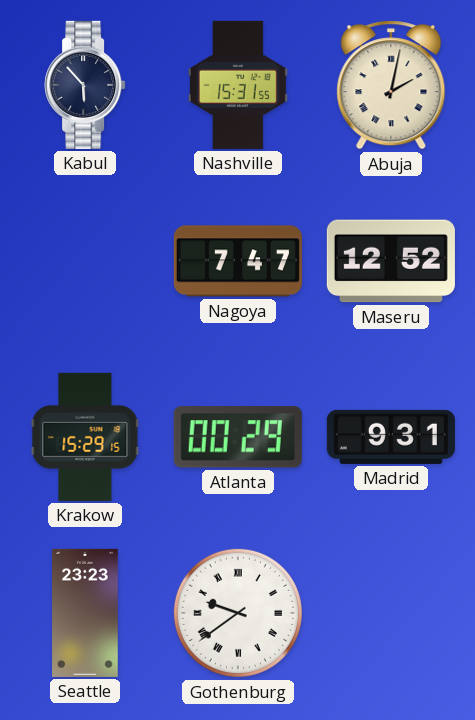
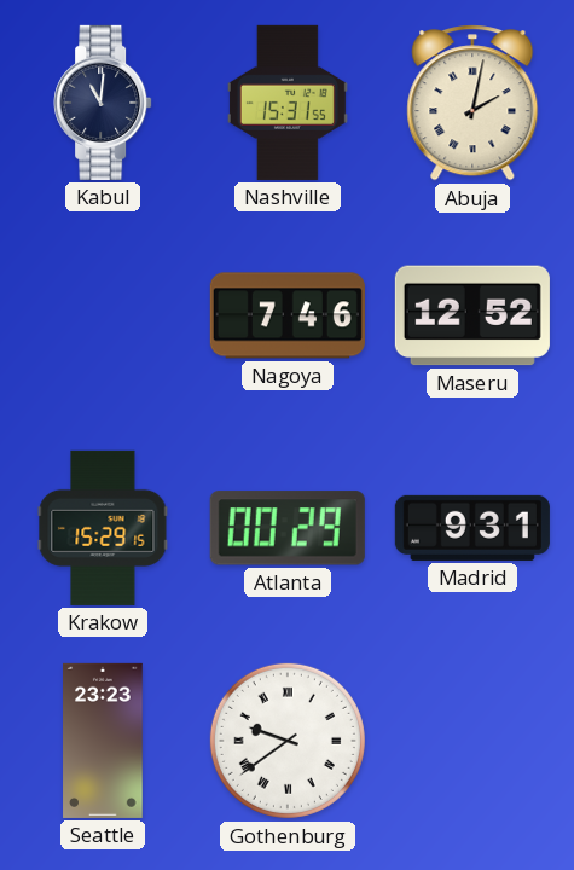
Kabul: 5:53 -> 11:01 (103, 103)
Nagoya: 7:47 -> 7:46 (288, 315)
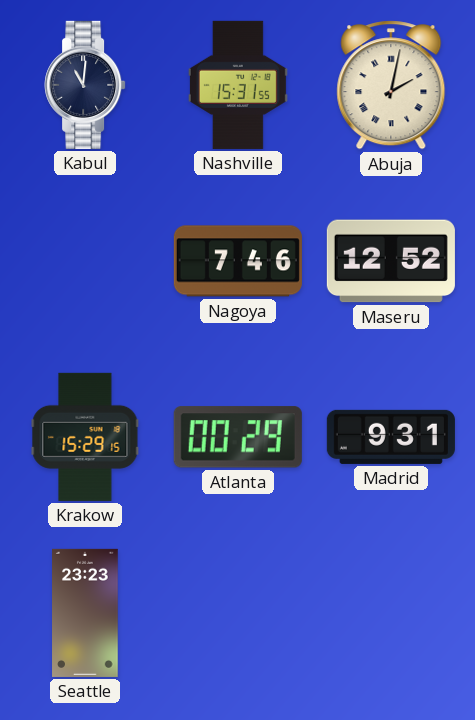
Gothenburg: 9:39 -> none (288, 741)
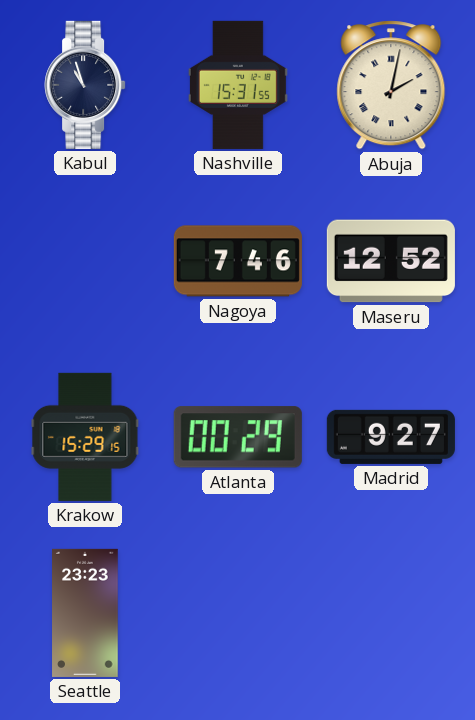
Kabul: 11:01 -> 10:57 (85, 85)
Madrid: 9:31 -> 9:27 (391, 437)
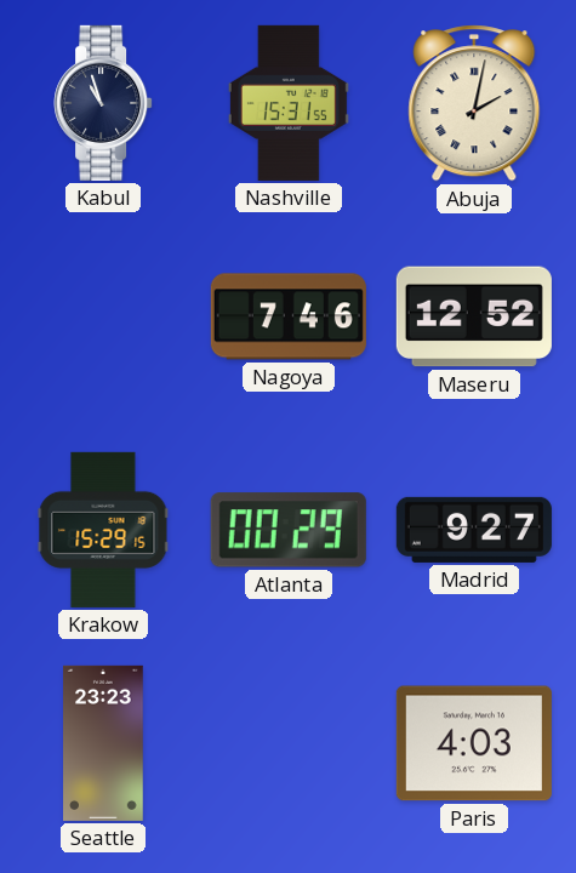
Paris: none -> 4:03 (474, 743)
